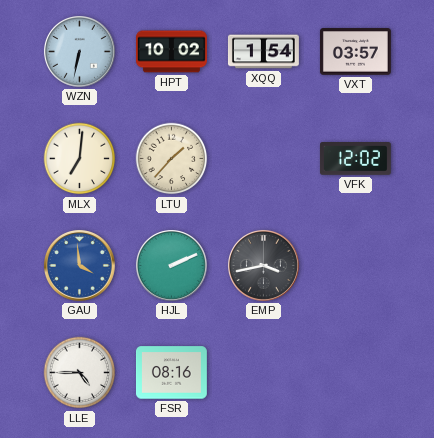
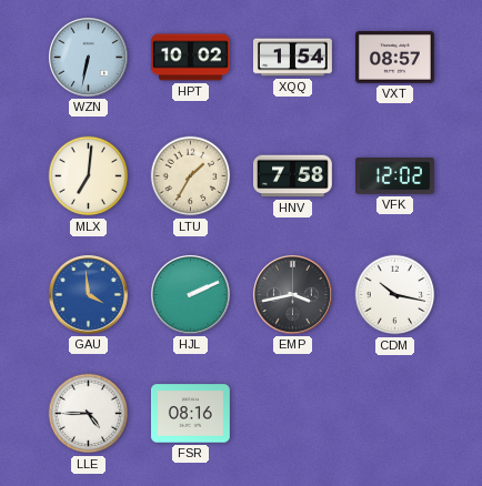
VXT: 03:57 -> 08:57 (394, 58)
LTU: 1:37 -> 1:35 (191, 176)
HNV: none -> 7:58 (292, 176)
CDM: none -> 10:17 (395, 295)
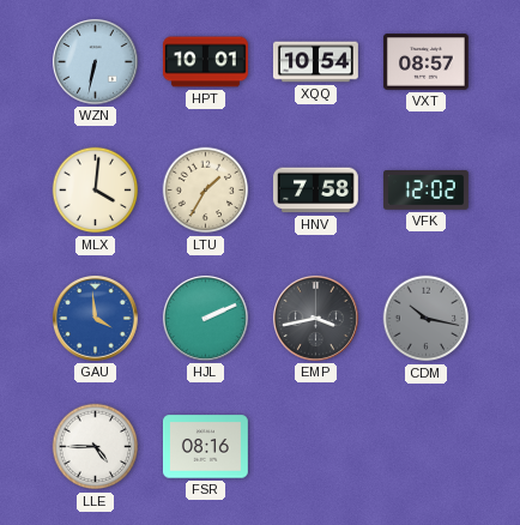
HPT: 10:02 -> 10:01 (205, 62)
XQQ: 1:54 -> 10:54 (316, 62)
MLX: 7:01 -> 4:01 (96, 191)
CDM dial: white -> grey (427, 319)
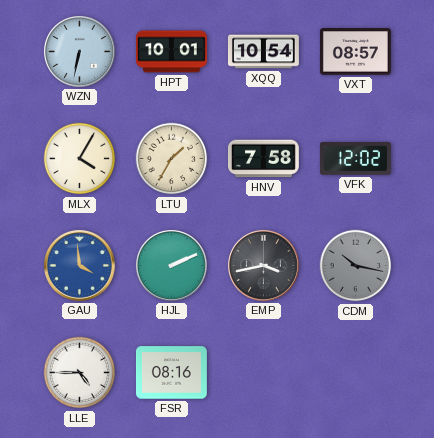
MLX: 4:01 -> 4:05 (80, 159)
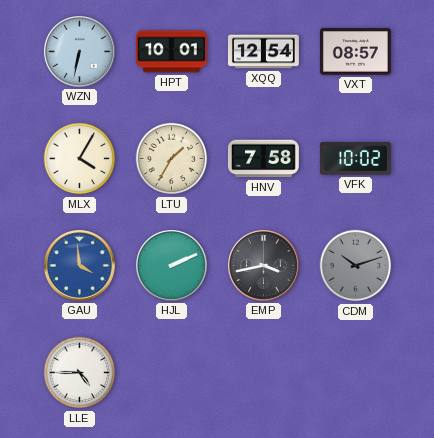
XQQ: 10:54 -> 12:54 (264, 52)
VFK: 12:02 -> 10:02 (355, 159)
CDM: 10:17 -> 10:12 (356, 266)
FSR: 08:16 -> none (171, 373)
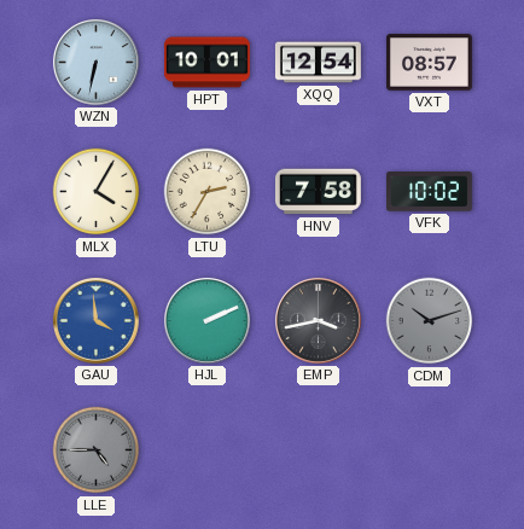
LTU: 1:35 -> 2:35 (208, 192)
LLE dial: white -> grey (97, 450)
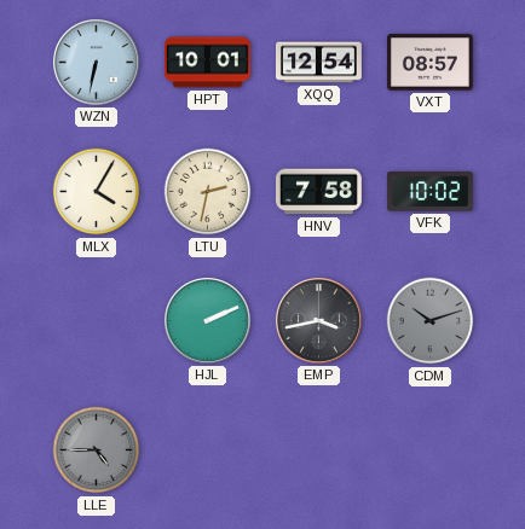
LTU: 2:35 -> 2:32 (208, 192)
GAU: 3:59 -> none (95, 320)
